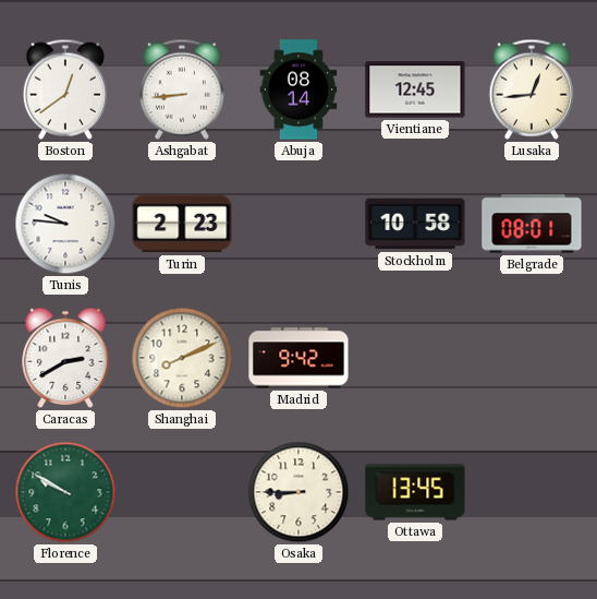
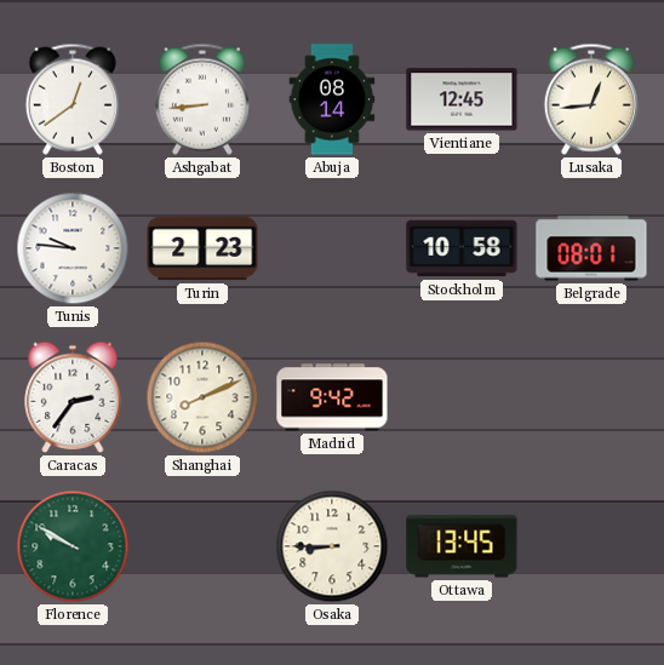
Caracas: 2:40 -> 2:36 (73, 397)
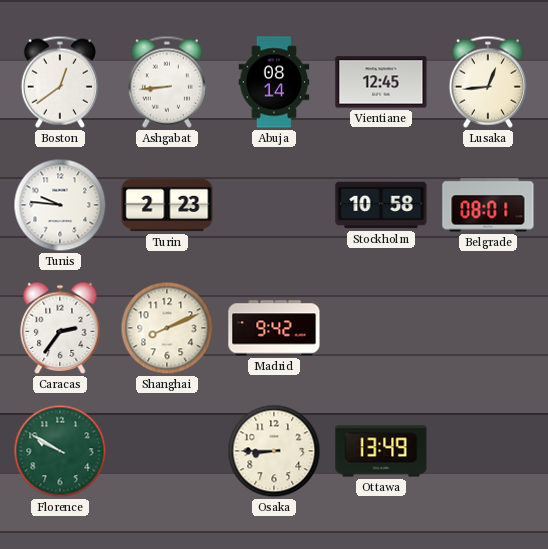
Ottawa: 13:45 -> 13:49 (381, 451)
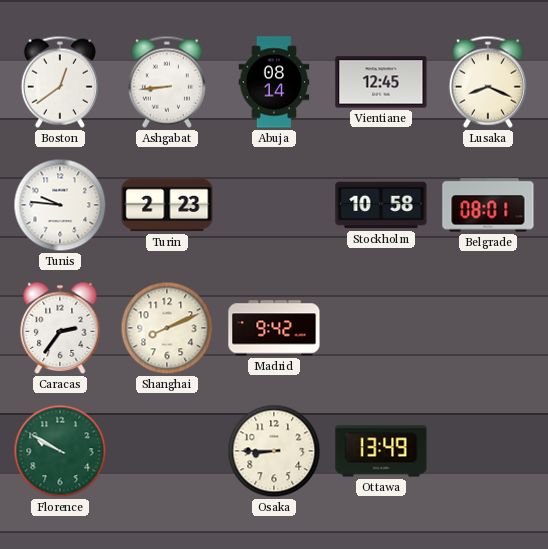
Lusaka: 12:44 -> 8:19 (488, 82)
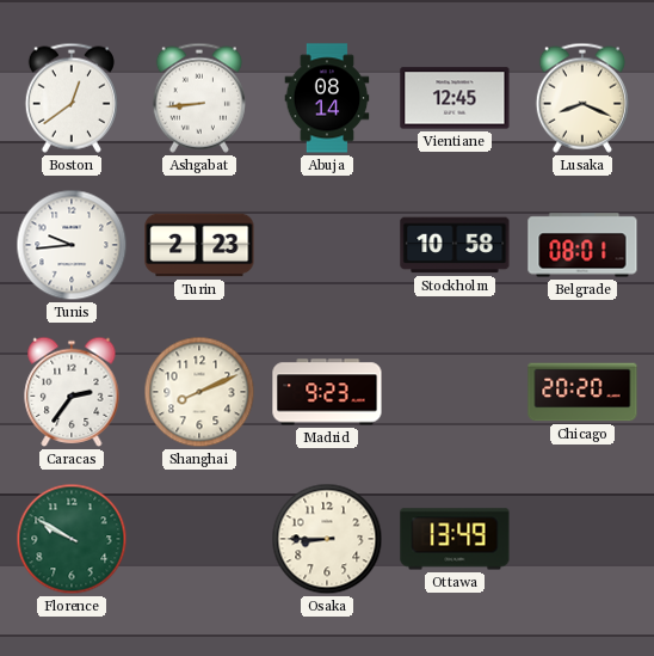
Tunis: 9:46 -> 9:44 (72, 245)
Madrid: 9:42 -> 9:23 (327, 392)
Chicago: none -> 20:20 (582, 392)
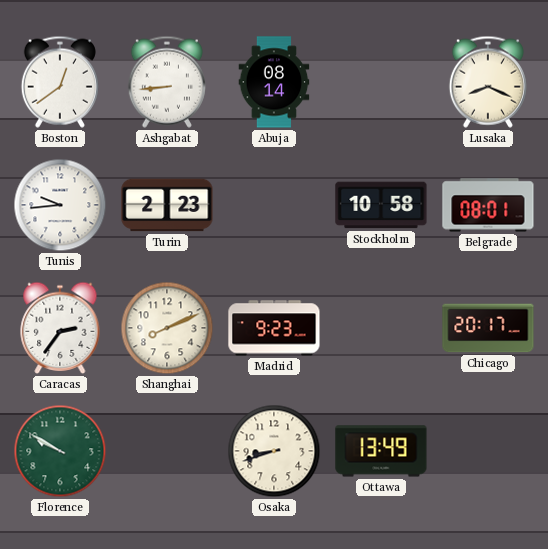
Vientiane: 12:45 -> none (455, 98)
Chicago: 20:20 -> 20:17 (488, 328)
Osaka: 8:45 -> 8:42 (274, 451)
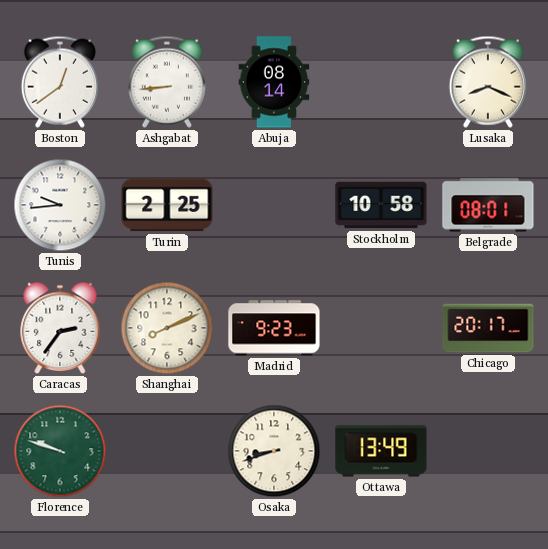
Turin: 2:23 -> 2:25 (167, 205)
Florence: 9:50 -> 9:48 (60, 451)
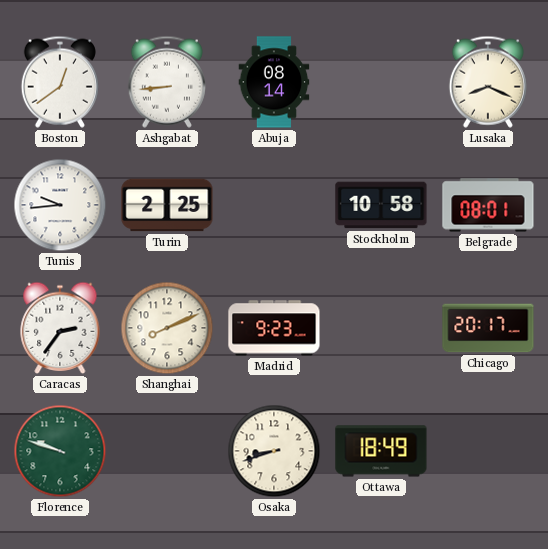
Ottawa: 13:49 -> 18:49 (381, 451)
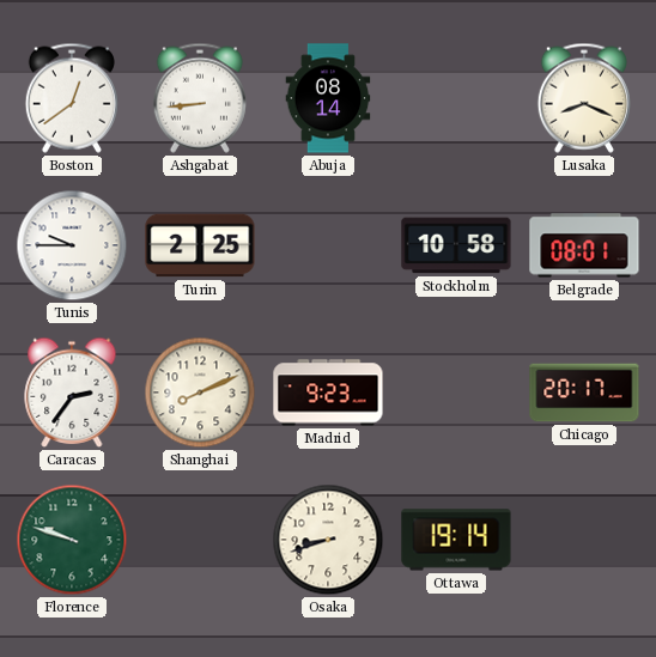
Tunis: 9:44 -> 9:45 (72, 245)
Ottawa: 18:49 -> 19:14 (456, 540)
